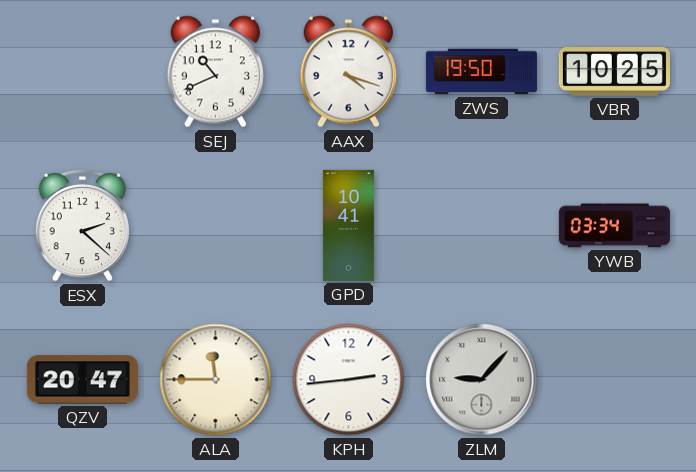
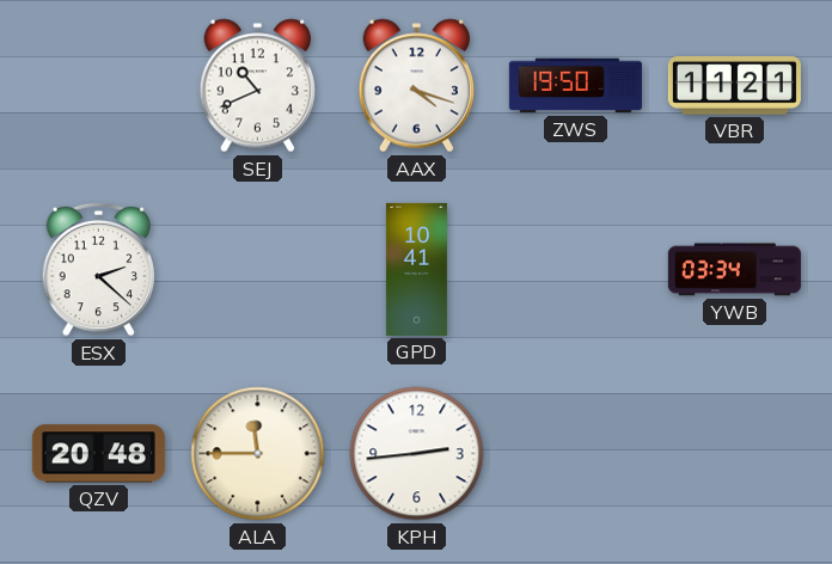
VBR: 10:25 -> 11:21 (734, 86)
QZV: 20:47 -> 20:48 (98, 454)
ZLM: 9:07 -> none (482, 380)
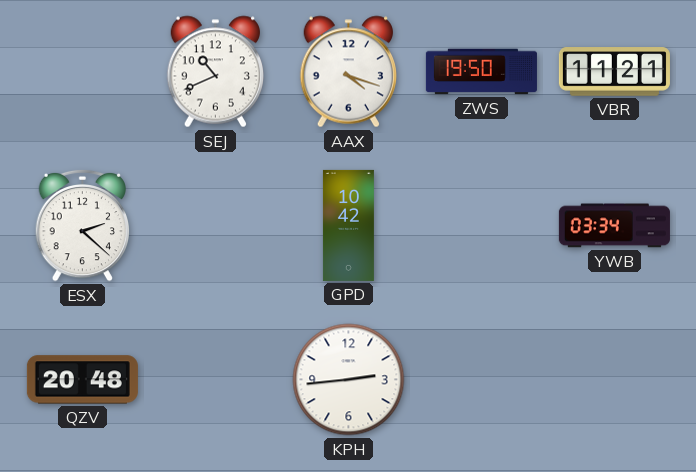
GPD: 10:41 -> 10:42 (348, 225)
ALA: 11:45 -> none (258, 454)
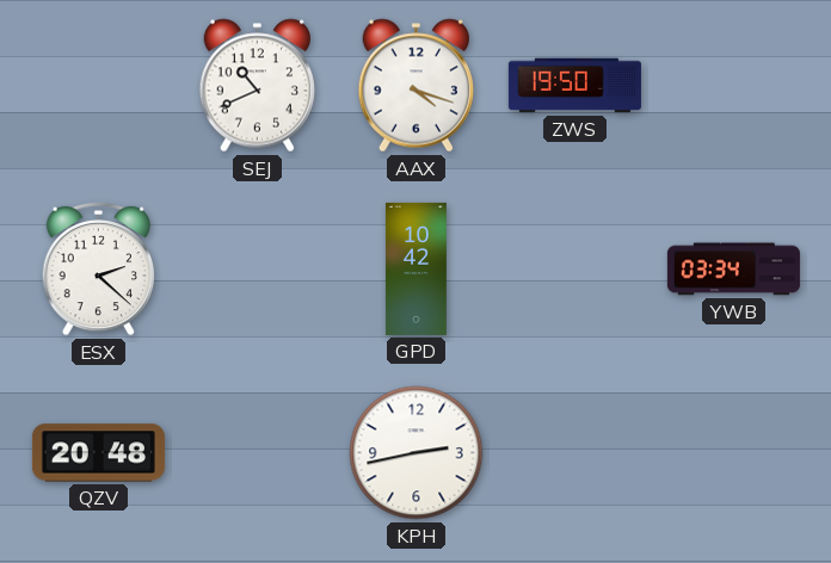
VBR: 11:21 -> none (614, 72)
KPH: 2:44 -> 2:43 (417, 453)
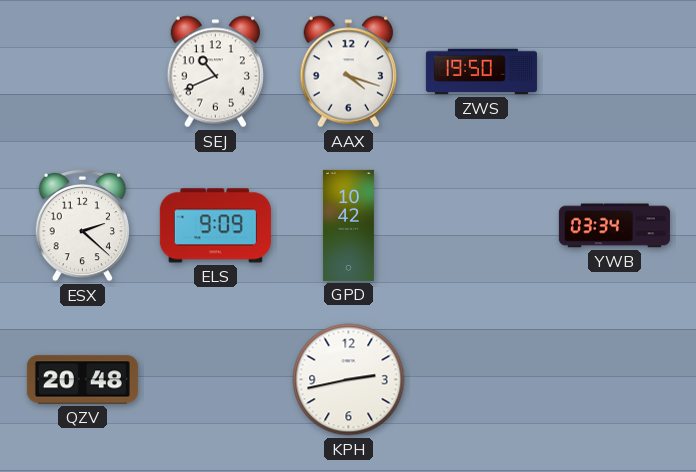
ELS: none -> 9:09 (215, 226)
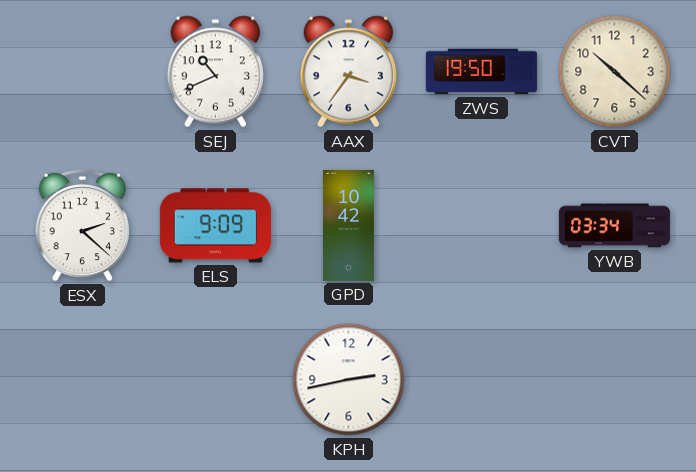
AAX: 4:18 -> 3:36 (348, 72)
CVT: none -> 10:22 (615, 72)
QZV: 20:48 -> none (82, 380)
